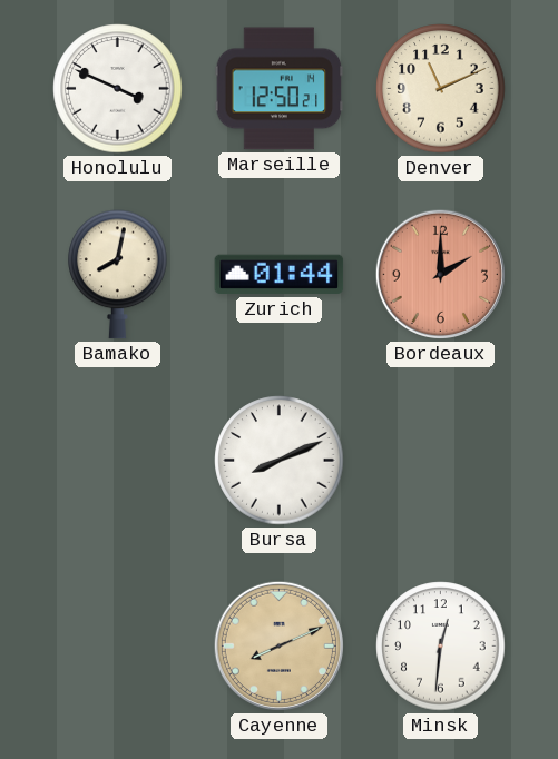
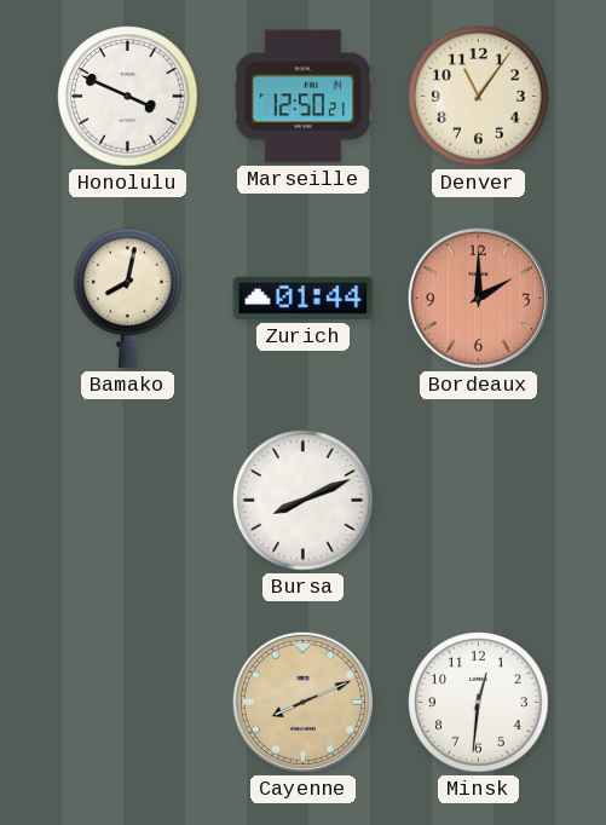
Denver: 11:11 -> 11:06 (479, 97)
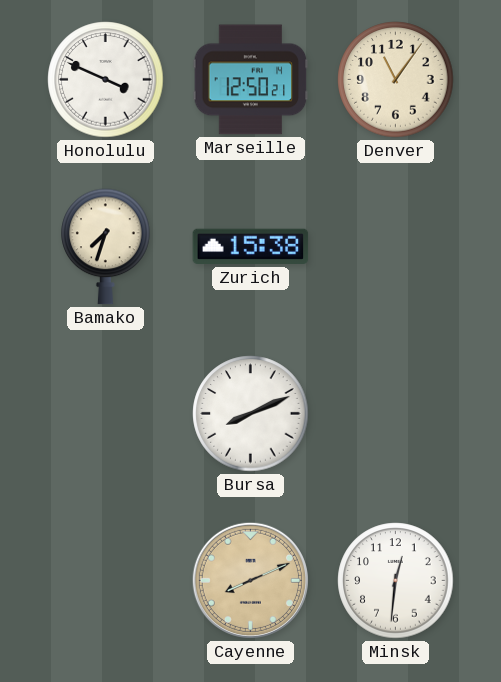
Bamako: 8:02 -> 7:33 (106, 247)
Zurich: 01:44 -> 15:38 (251, 247)
Bordeaux: 2:00 -> none (478, 298)
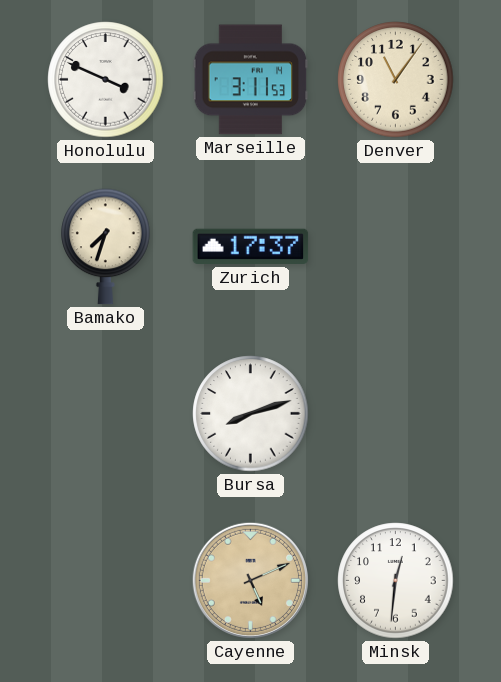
Marseille: 12:50 -> 3:11 (251, 80)
Zurich: 15:38 -> 17:37 (251, 247)
Bursa: 8:11 -> 8:12 (251, 414)
Cayenne: 8:11 -> 5:11 (250, 580)
